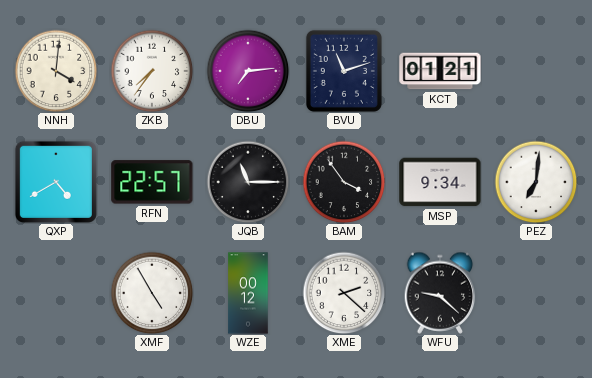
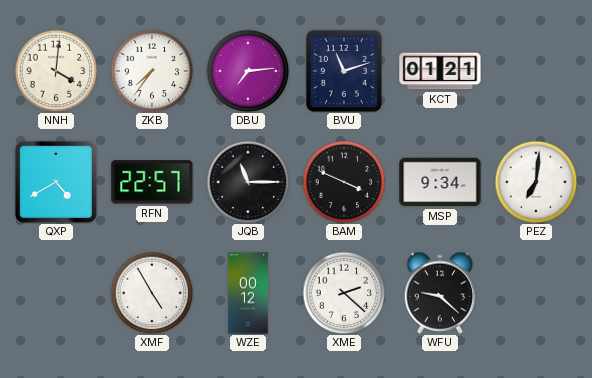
BAM: 3:54 -> 3:49 (344, 182)
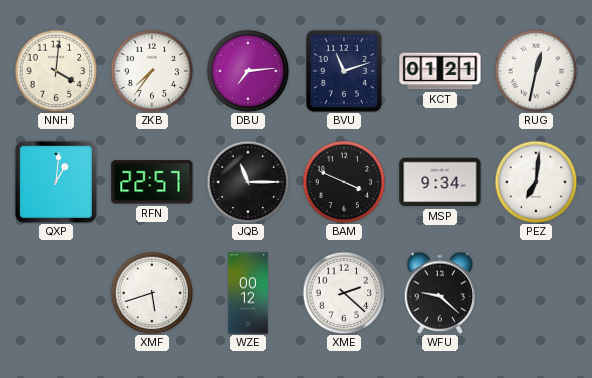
RUG: none -> 12:32 (536, 71)
QXP: 4:40 -> 1:01 (56, 182)
XMF: 4:55 -> 5:42 (152, 293)
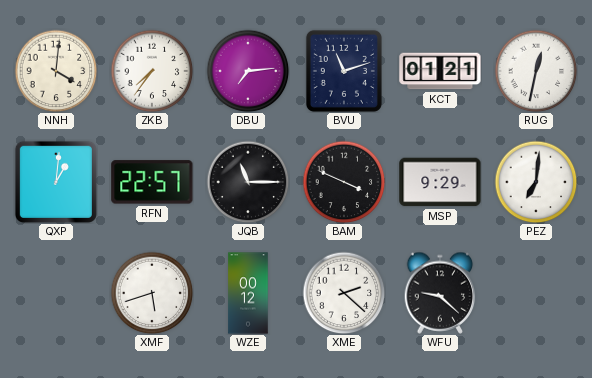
MSP: 9:34 -> 9:29 (440, 182)
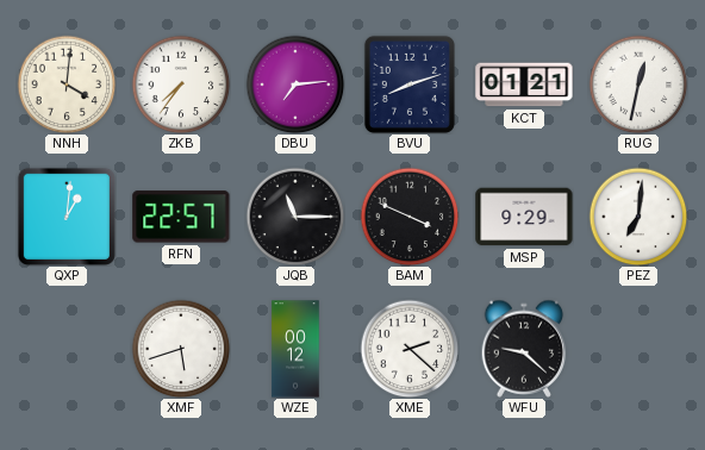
BVU: 11:12 -> 8:12 (410, 85)
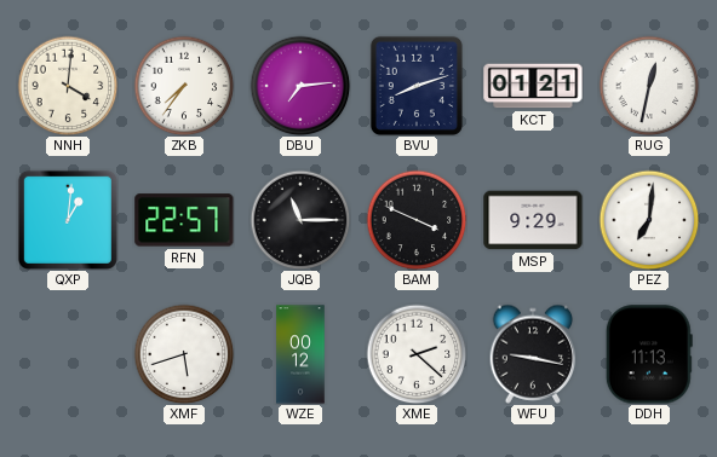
WFU: 9:22 -> 9:17 (533, 354)
DDH: none -> 11:13 (649, 354)
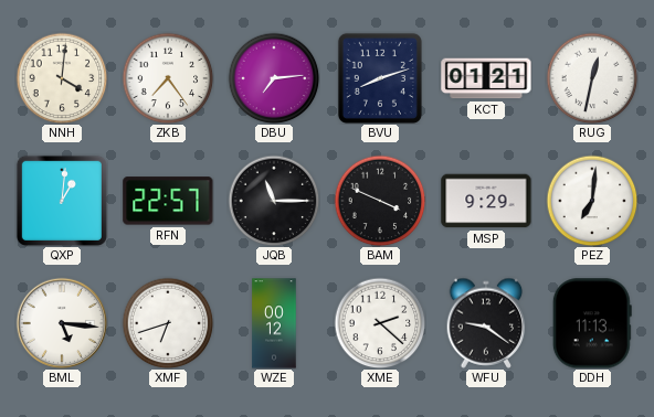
ZKB: 7:36 -> 7:24 (168, 78)
BML: none -> 5:16 (62, 323)
XMF: 5:42 -> 6:42 (168, 323)
WFU: 9:17 -> 9:21 (486, 323)
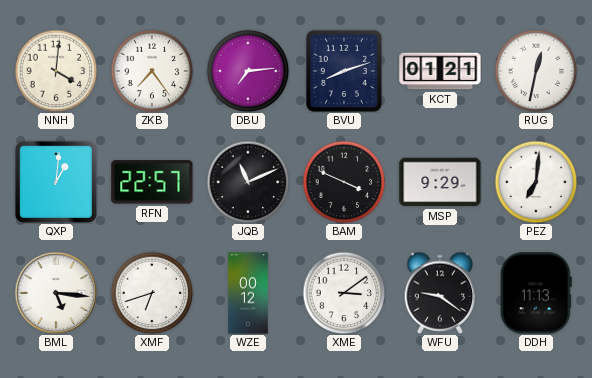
JQB: 11:15 -> 11:11 (248, 182)
XME: 2:22 -> 3:09 (344, 293)
